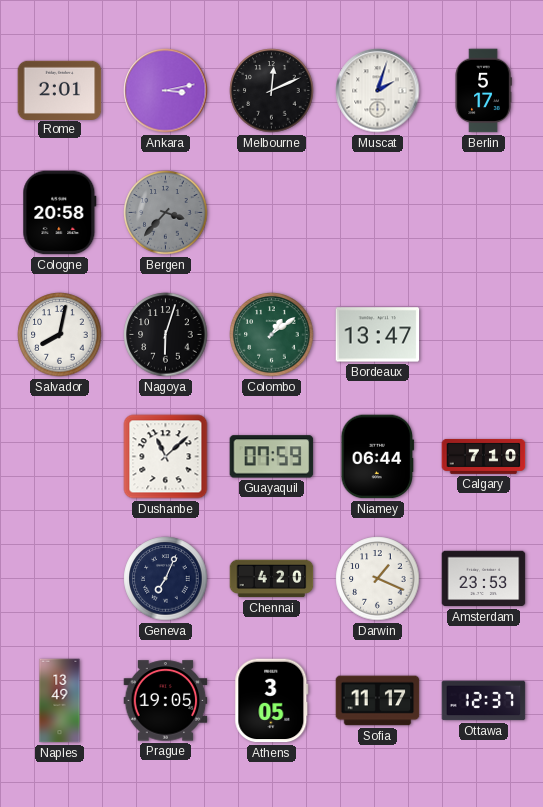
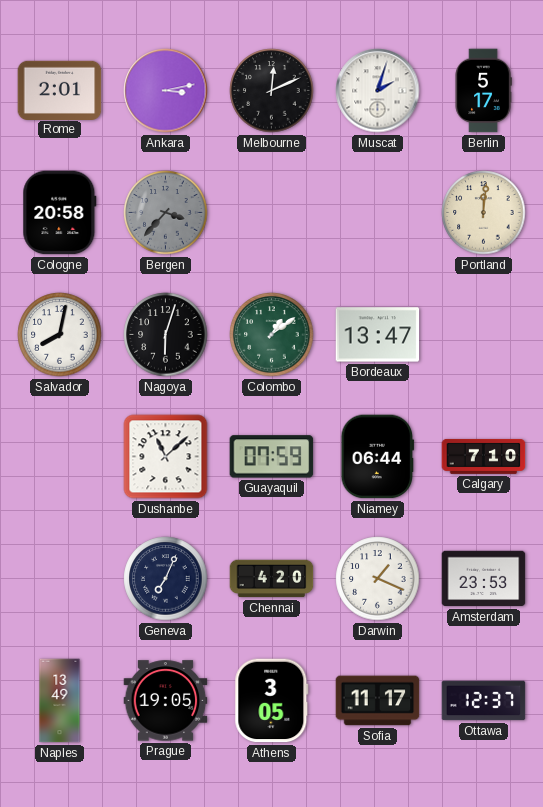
Portland: none -> 12:01 (484, 213)
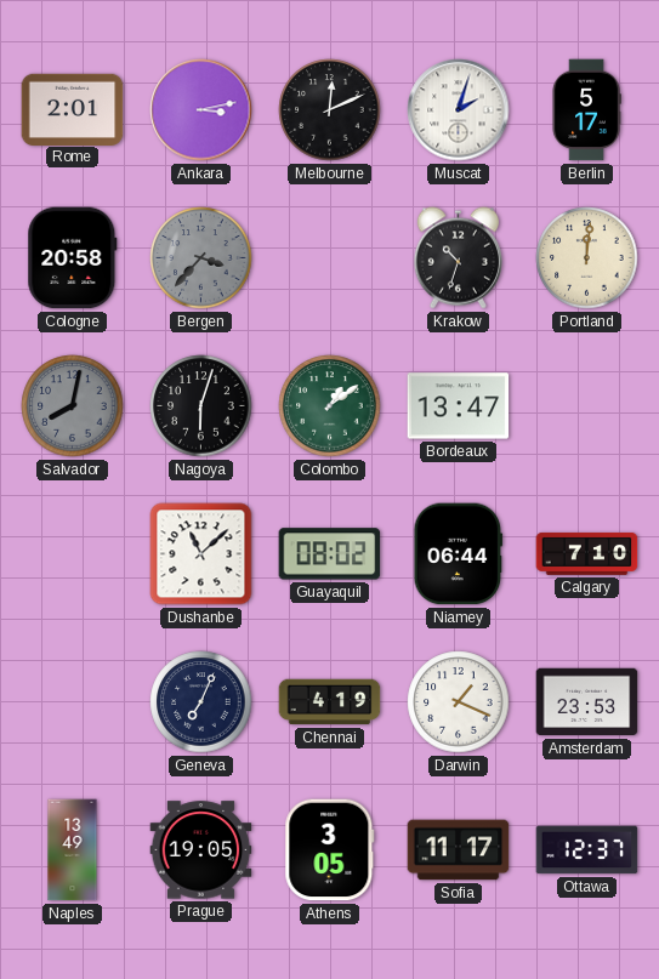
Krakow: none -> 10:33 (458, 258)
Salvador dial: white -> grey (73, 406)
Guayaquil: 07:59 -> 08:02 (330, 554)
Chennai: 4:20 -> 4:19 (330, 702)
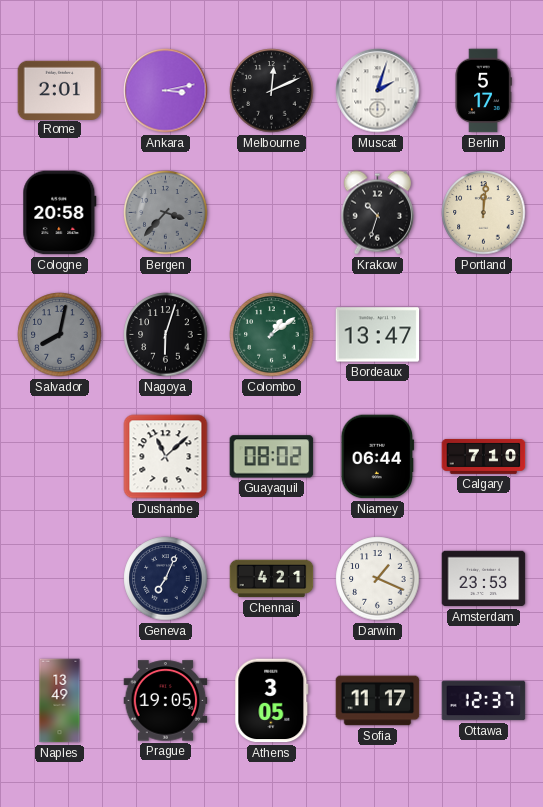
Chennai: 4:19 -> 4:21 (272, 579)
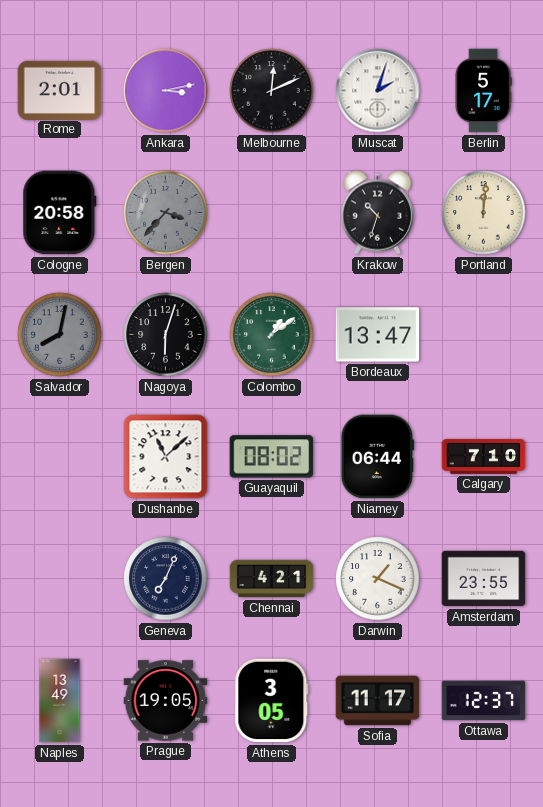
Amsterdam: 23:53 -> 23:55 (484, 579)
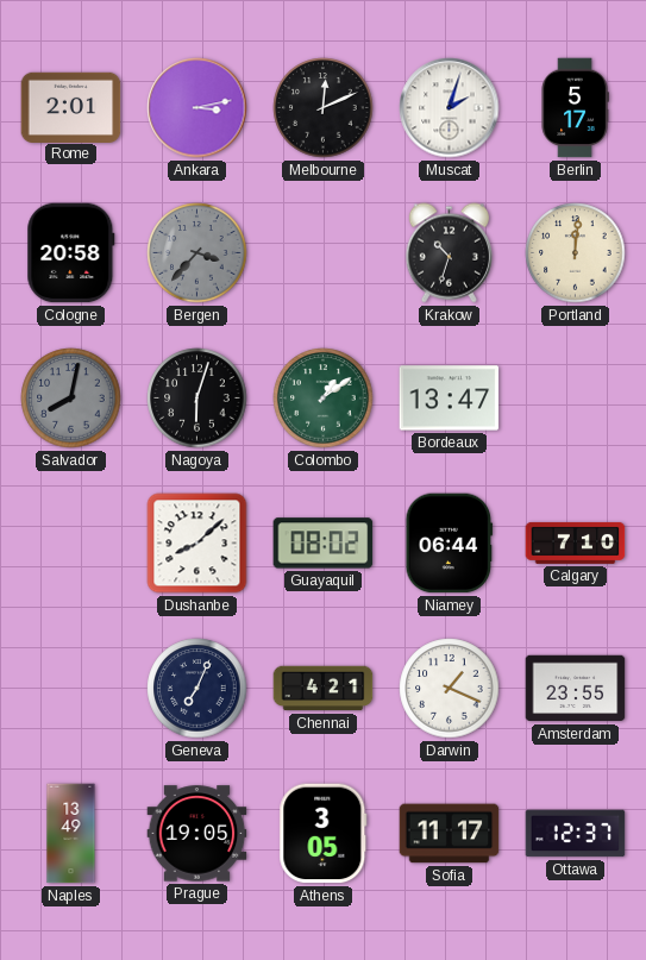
Dushanbe: 11:08 -> 8:08 (197, 544)
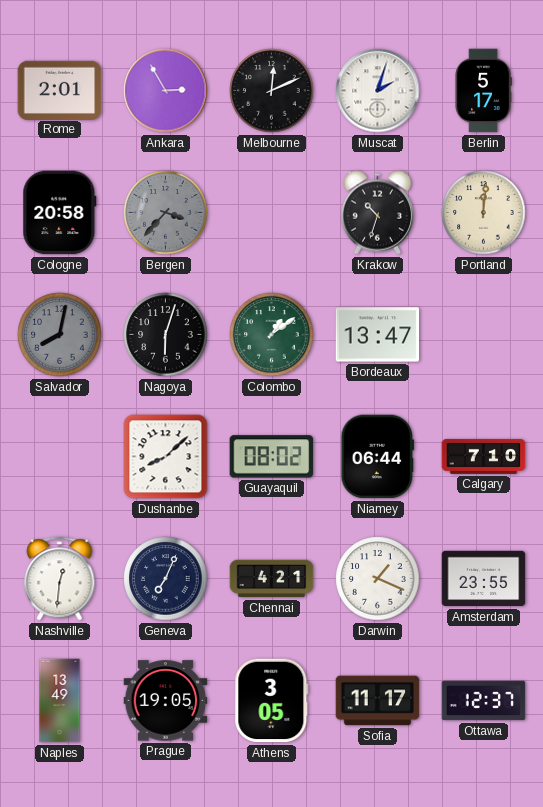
Ankara: 3:13 -> 2:55 (166, 91)
Nashville: none -> 12:31 (60, 579)
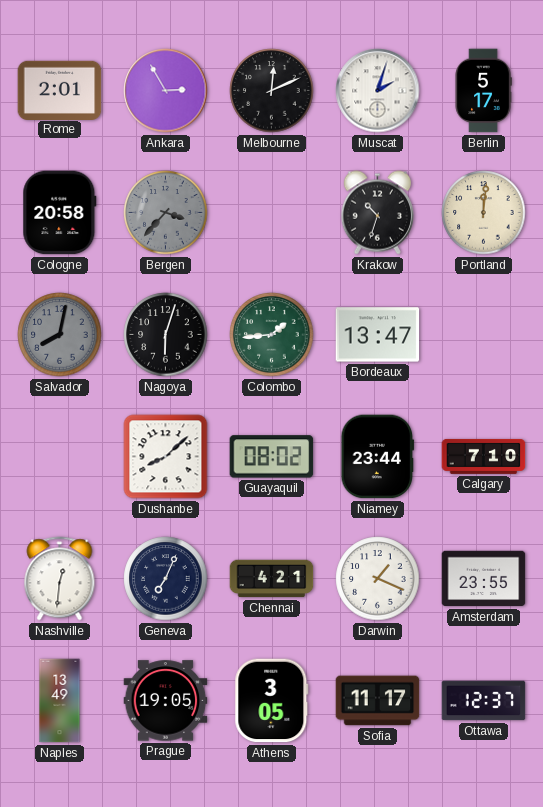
Colombo: 1:09 -> 1:44 (272, 335)
Niamey: 06:44 -> 23:44 (378, 457)
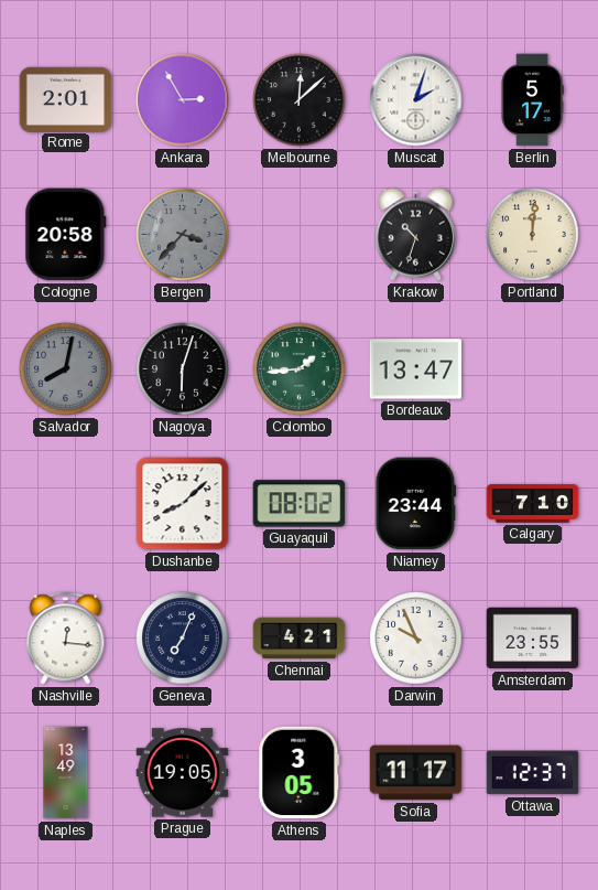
Melbourne: 12:11 -> 12:08 (300, 100)
Nashville: 12:31 -> 12:16 (66, 639)
Darwin: 1:19 -> 9:56 (416, 639)
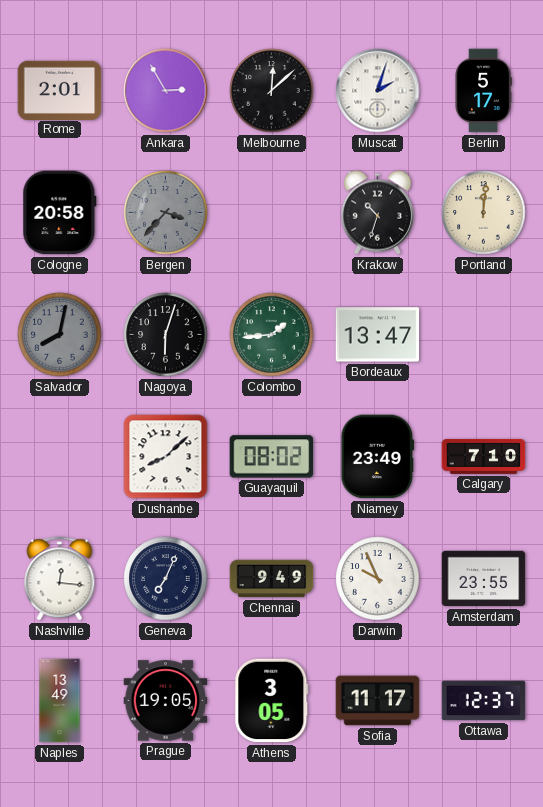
Niamey: 23:44 -> 23:49 (378, 457)
Chennai: 4:21 -> 9:49 (272, 579)
